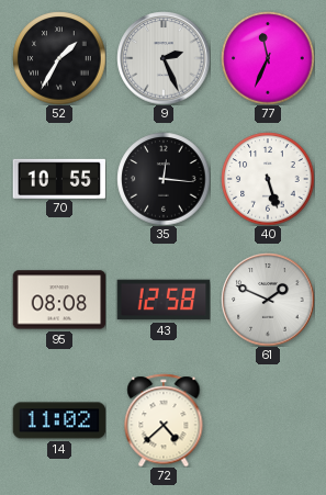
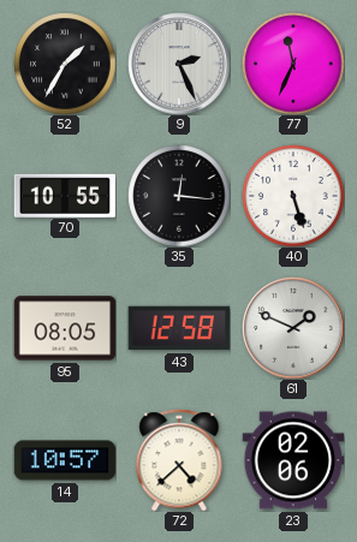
95: 08:08 -> 08:05 (65, 328)
14: 11:02 -> 10:57 (65, 460)
23: none -> 02:06 (293, 460)
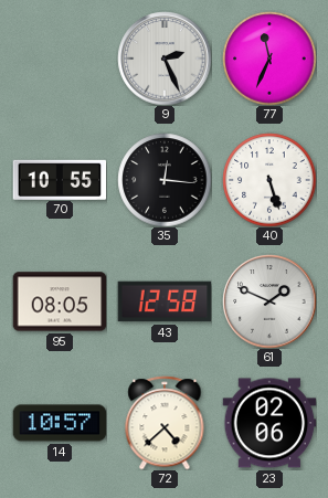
52: 1:35 -> none (65, 64)
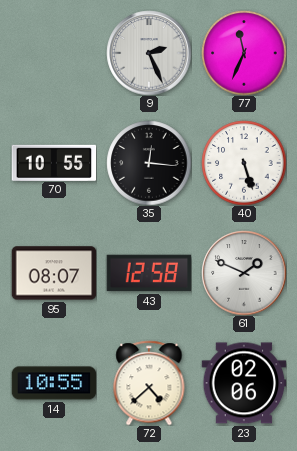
95: 08:05 -> 08:07 (54, 273)
14: 10:57 -> 10:55 (54, 383)
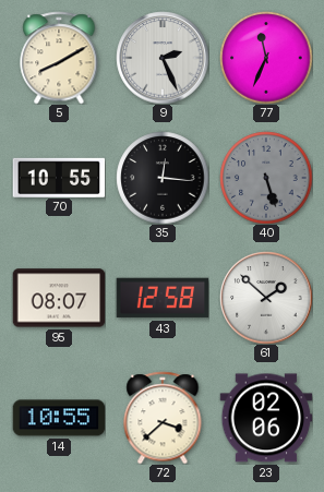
5: none -> 8:10 (59, 58)
40 dial: white -> grey (266, 178)
61: 1:49 -> 1:52 (266, 298)
72: 4:38 -> 3:38 (163, 418)
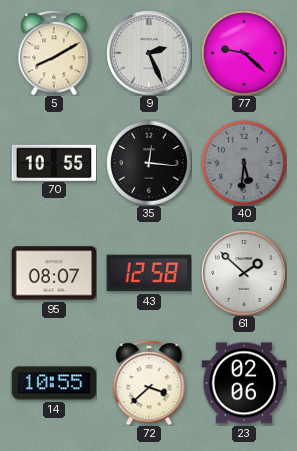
77: 11:34 -> 9:22 (244, 53)
40: 5:27 -> 5:31 (244, 163)
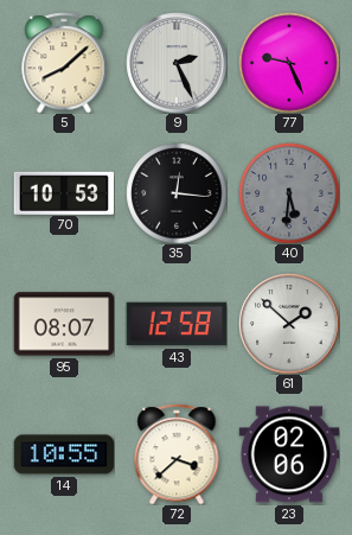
5: 8:10 -> 8:08 (64, 63)
77: 9:22 -> 9:26 (289, 63)
70: 10:55 -> 10:53 (64, 192)
